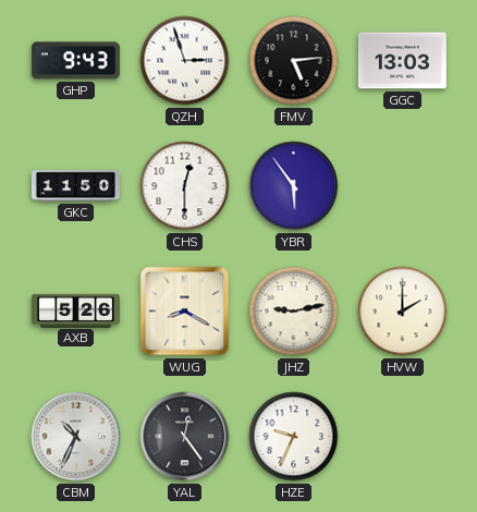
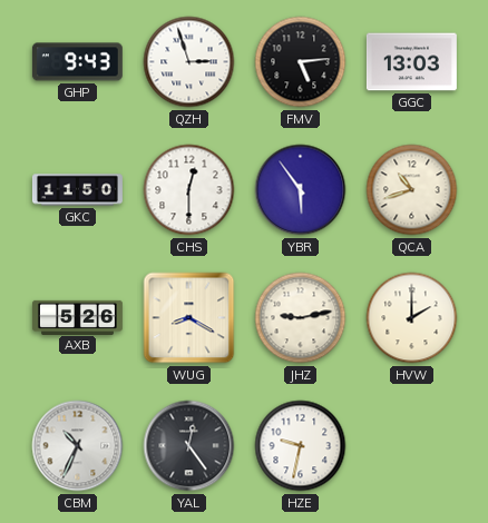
QCA: none -> 10:42 (412, 190)
HZE: 9:34 -> 9:32 (301, 446)
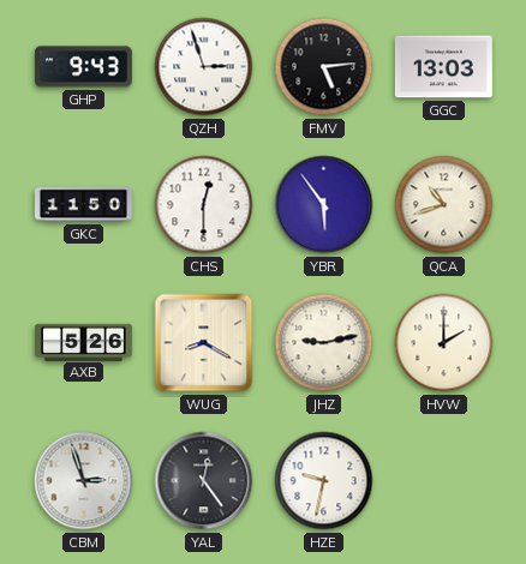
CBM: 10:34 -> 2:57 (84, 481)
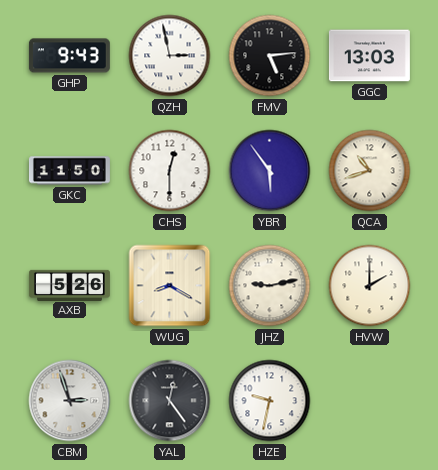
QZH: 2:57 -> 2:58 (170, 56)
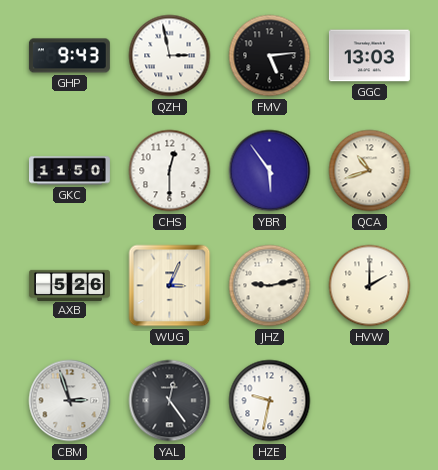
WUG: 8:20 -> 3:04 (170, 286)
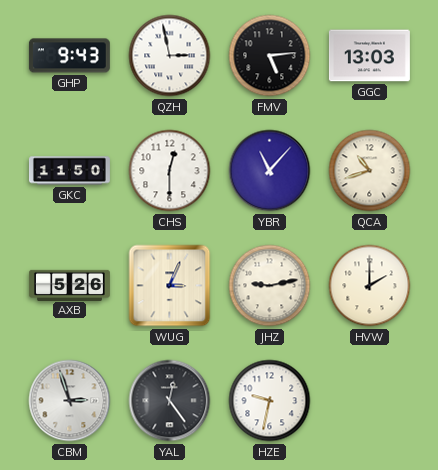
YBR: 5:54 -> 11:07 (270, 171)
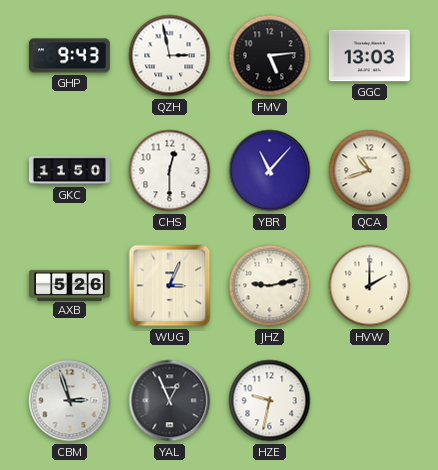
YAL: 12:24 -> 12:56 (170, 401)
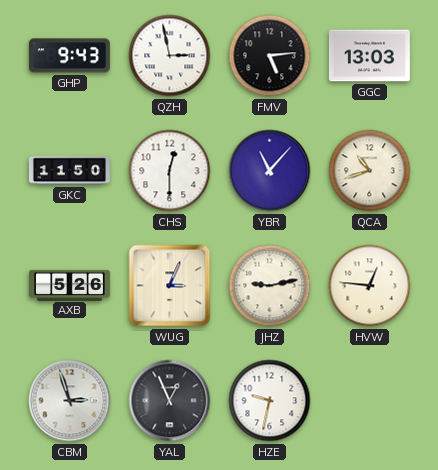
HVW: 2:00 -> 12:46 (370, 286)
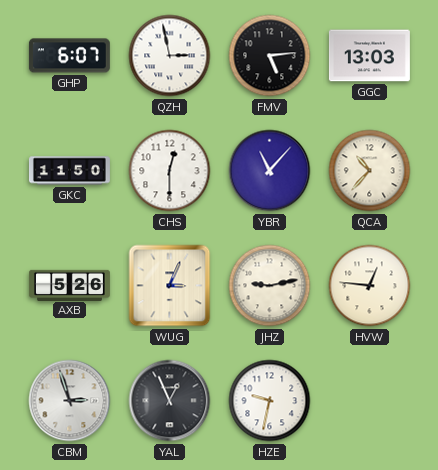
GHP: 9:43 -> 6:07 (69, 56)
QCA: 10:42 -> 10:37 (370, 171)
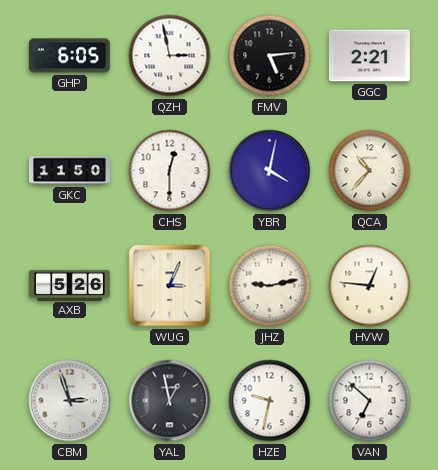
GHP: 6:07 -> 6:05 (69, 56)
GGC: 13:03 -> 2:21 (369, 56)
YBR: 11:07 -> 4:02 (270, 171)
YAL: 12:56 -> 12:58 (170, 401)
VAN: none -> 6:52 (370, 401)
